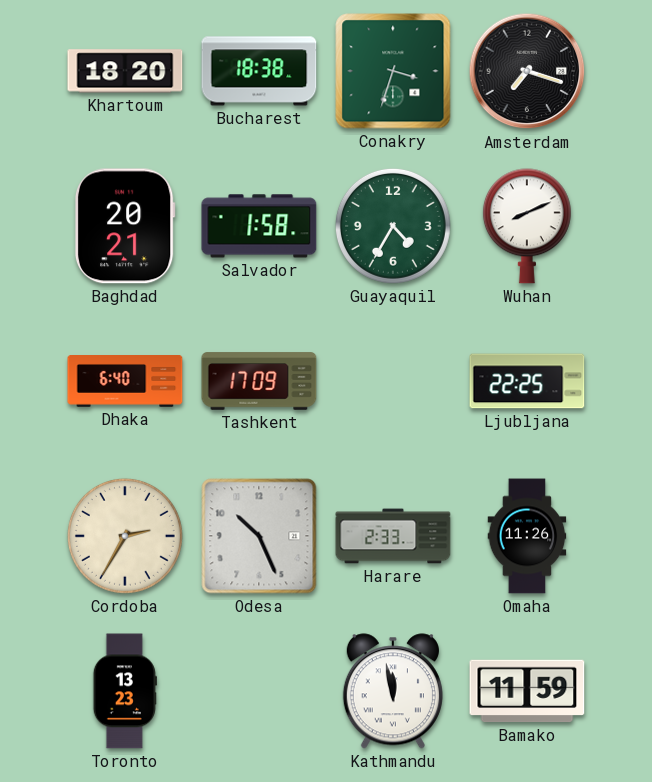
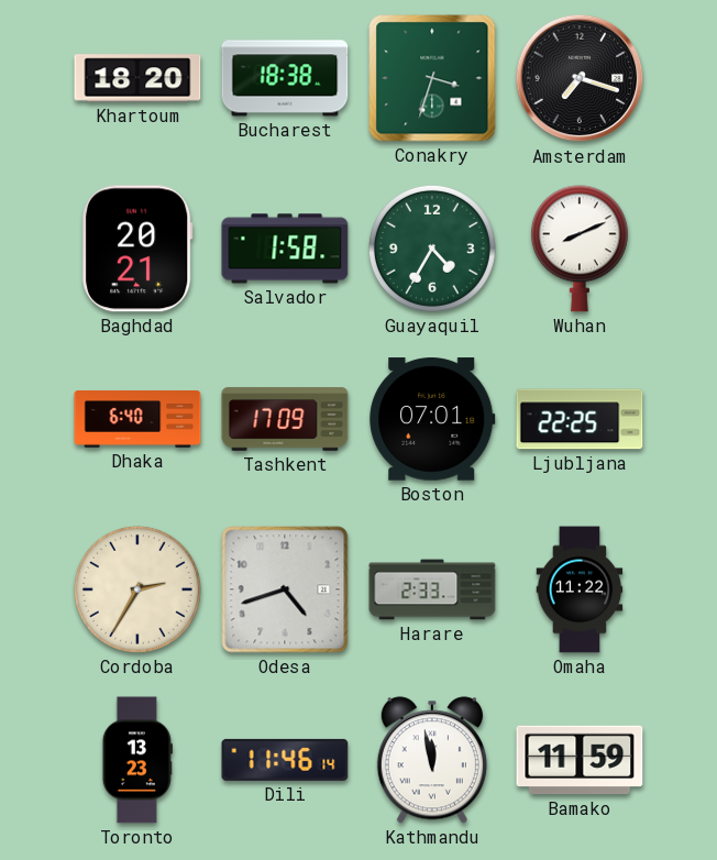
Boston: none -> 07:01 (432, 419)
Odesa: 10:26 -> 4:42 (285, 589)
Omaha: 11:26 -> 11:22 (580, 589)
Dili: none -> 11:46 (285, 760)
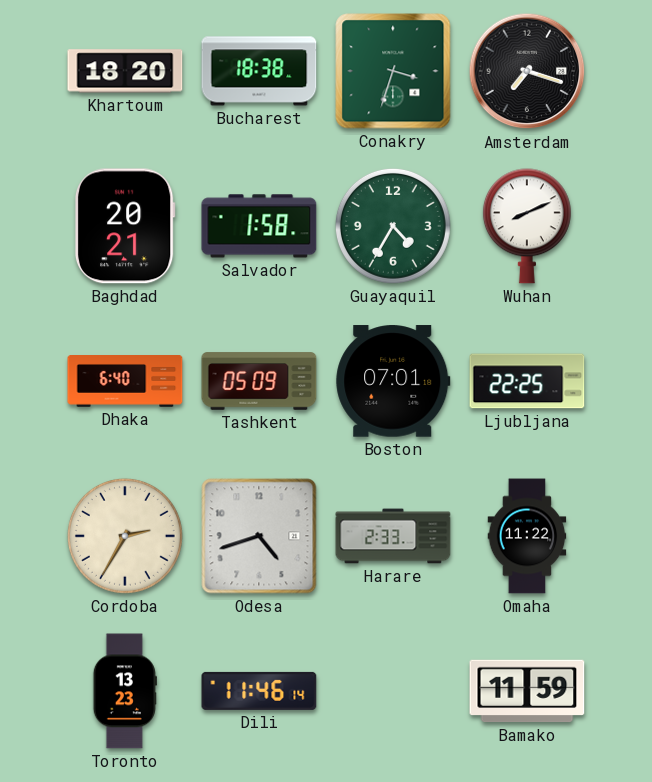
Tashkent: 17:09 -> 05:09 (259, 381)
Kathmandu: 11:58 -> none (432, 760)
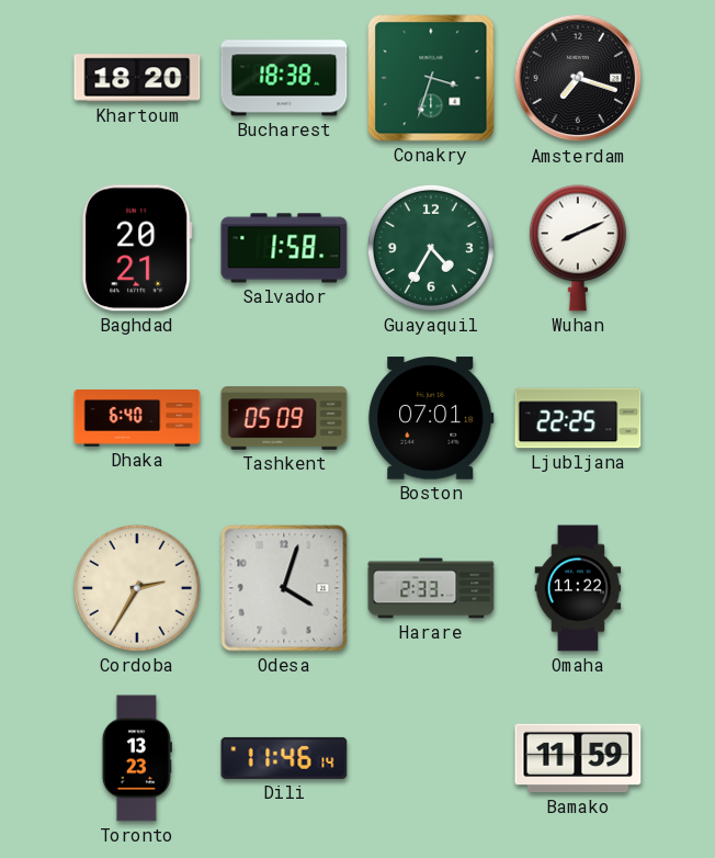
Odesa: 4:42 -> 4:03 (284, 588)
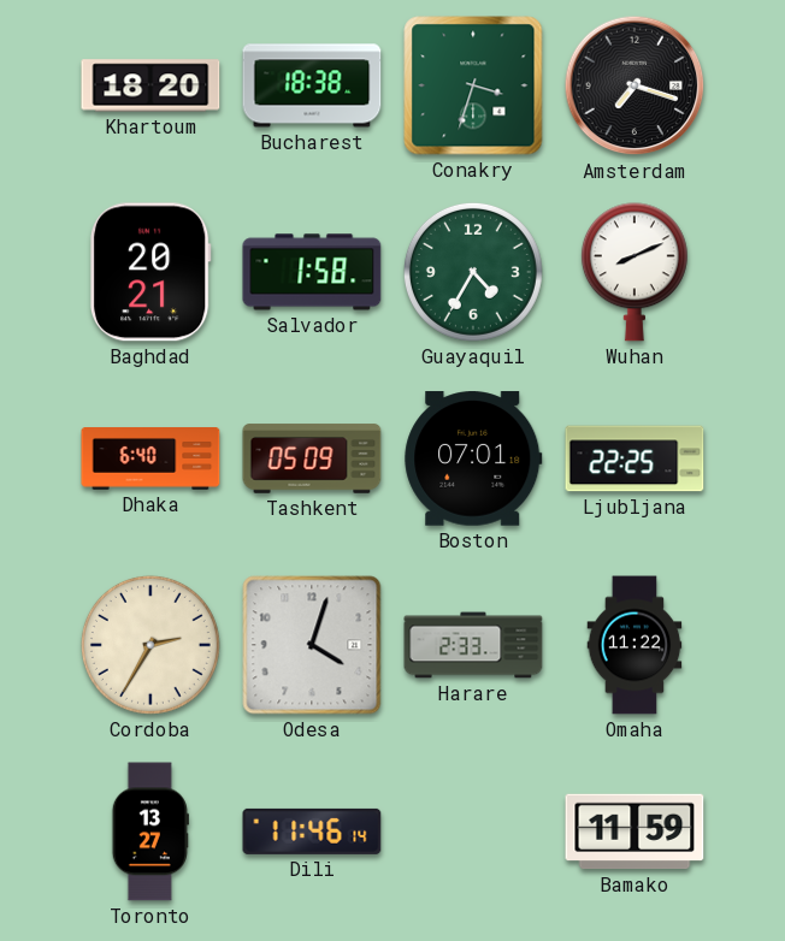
Toronto: 13:23 -> 13:27 (150, 831)
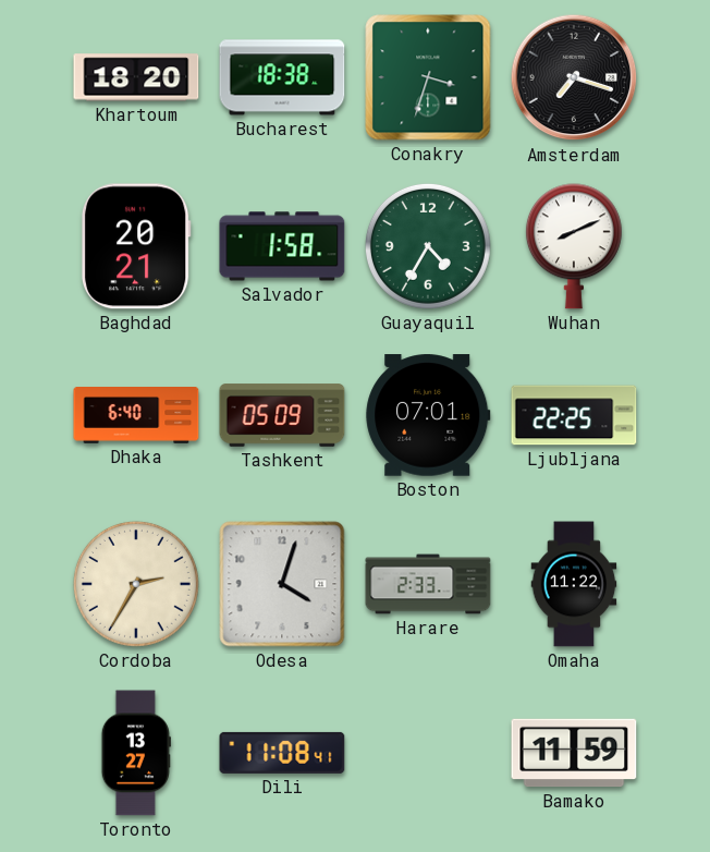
Dili: 11:46 -> 11:08 (282, 753)
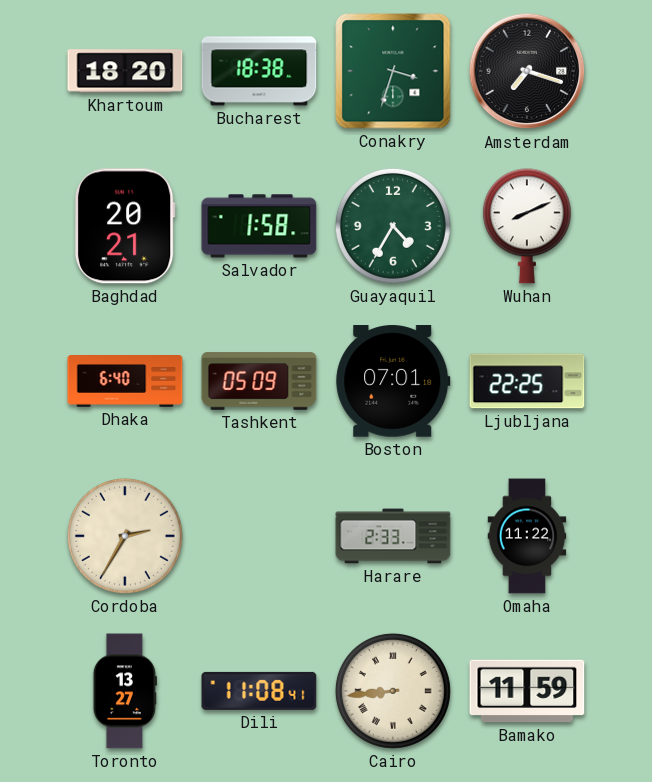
Odesa: 4:03 -> none (282, 584)
Cairo: none -> 8:44 (393, 691)
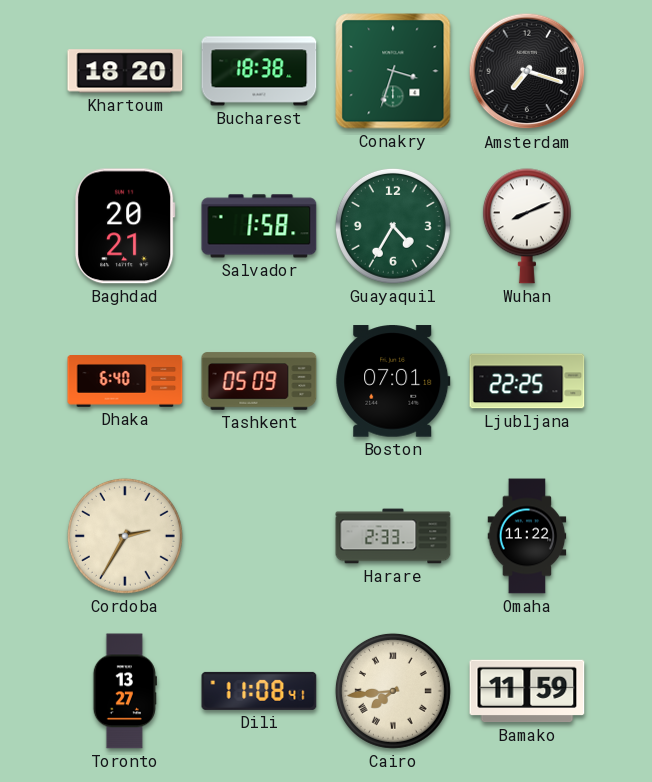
Cairo: 8:44 -> 7:44 (393, 691)
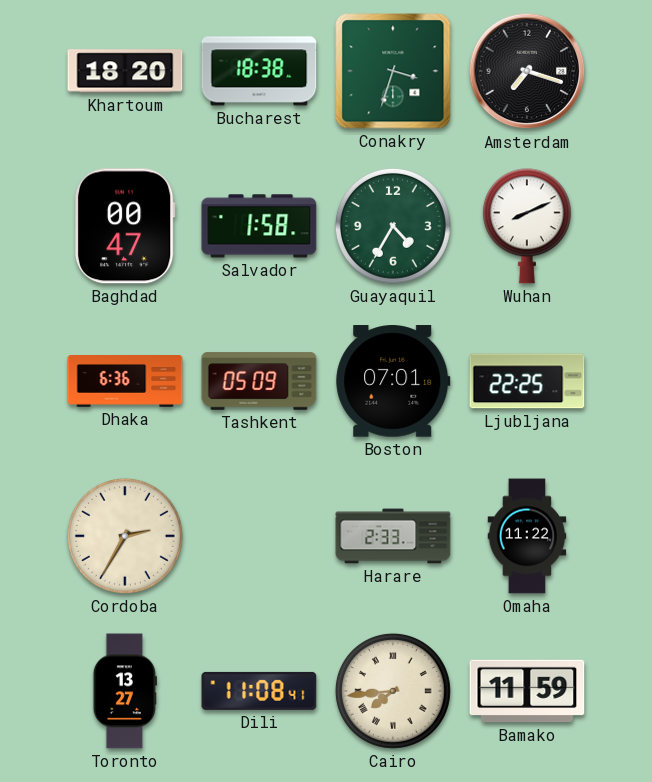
Baghdad: 20:21 -> 00:47 (125, 226)
Dhaka: 6:40 -> 6:36 (125, 382)
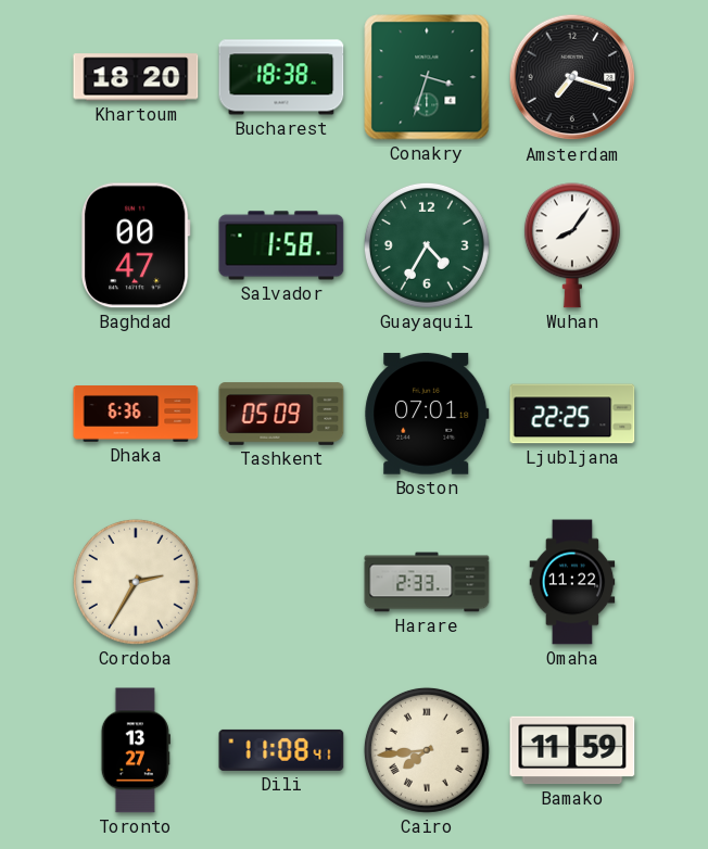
Wuhan: 8:11 -> 8:06 (572, 245)
